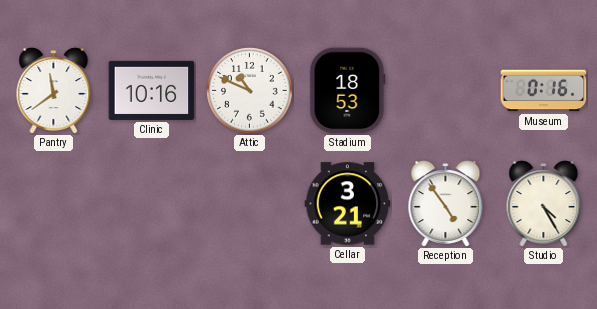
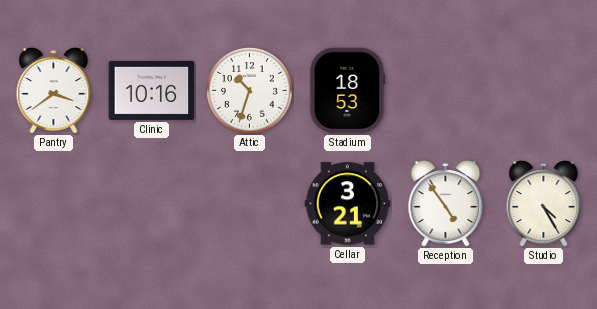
Pantry: 11:39 -> 3:39 (54, 91)
Attic: 10:49 -> 10:33 (250, 91)
Museum: 0:16 -> none (544, 91)
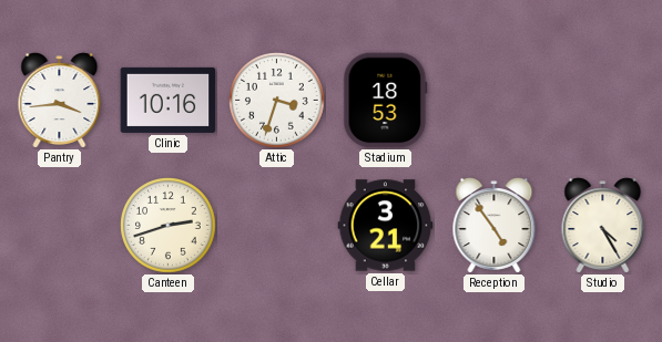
Pantry: 3:39 -> 3:44 (60, 101)
Attic: 10:33 -> 3:33 (277, 101)
Canteen: none -> 2:42 (169, 226)
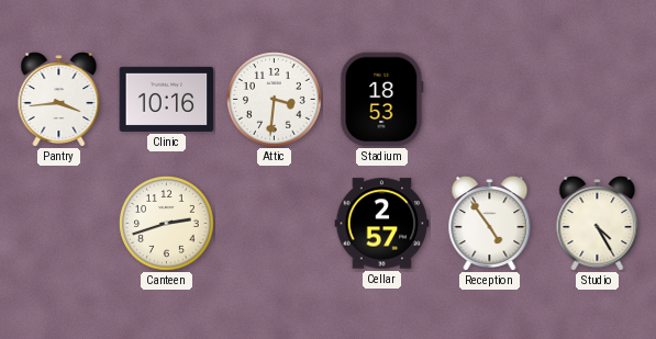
Attic: 3:33 -> 3:31 (275, 100)
Cellar: 3:21 -> 2:57 (382, 224)
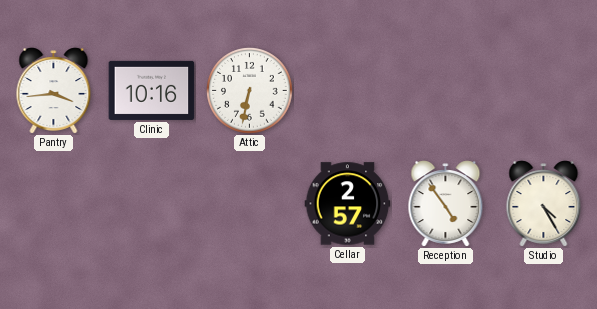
Attic: 3:31 -> 6:32 (250, 91)
Stadium: 18:53 -> none (382, 100)
Canteen: 2:42 -> none (167, 224)
